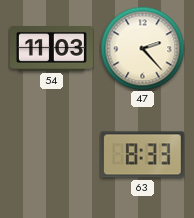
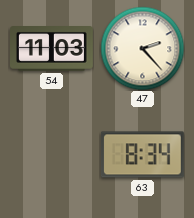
63: 8:33 -> 8:34 (142, 155)
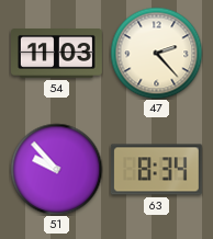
51: none -> 9:53 (56, 169)
